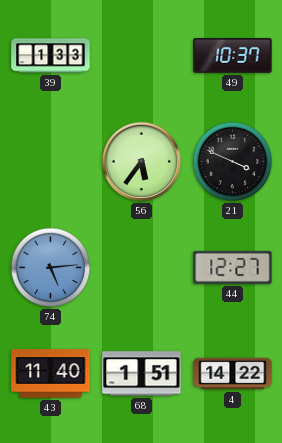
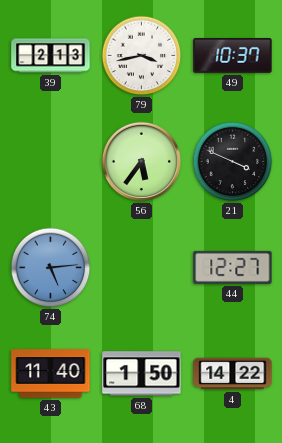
39: 1:33 -> 2:13 (51, 56)
79: none -> 3:43 (142, 56)
68: 1:51 -> 1:50 (142, 374)
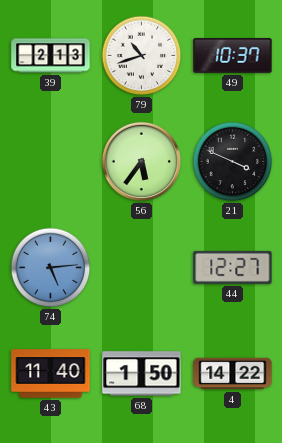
79: 3:43 -> 10:42 (142, 56)
